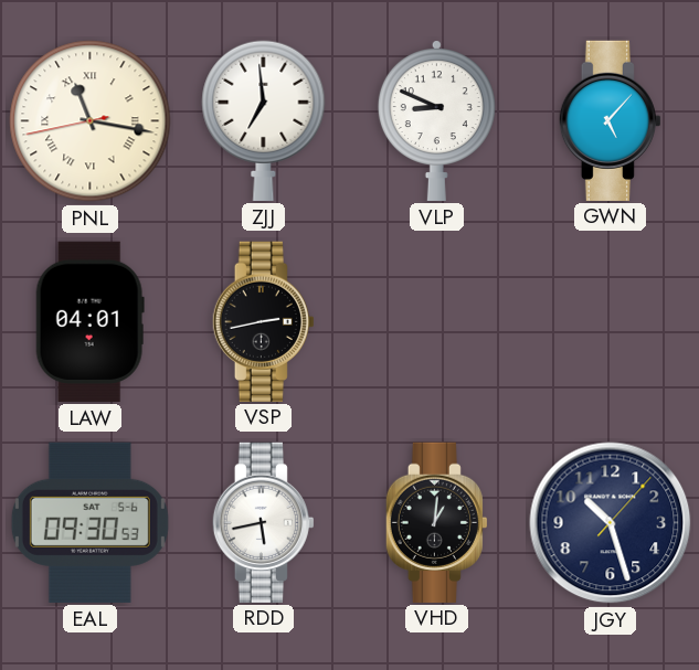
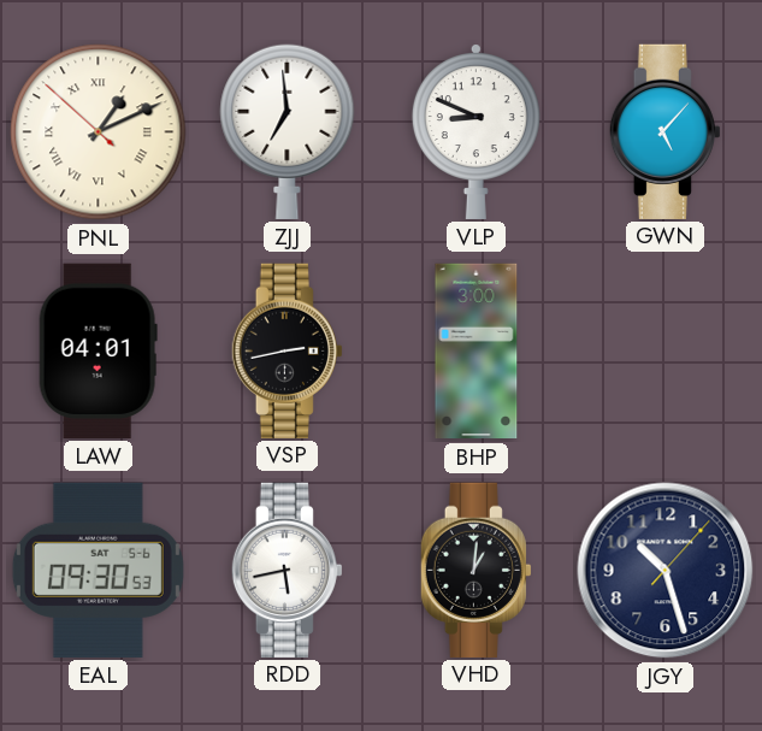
PNL: 11:16 -> 1:10 (99, 132)
BHP: none -> 3:00 (477, 352)
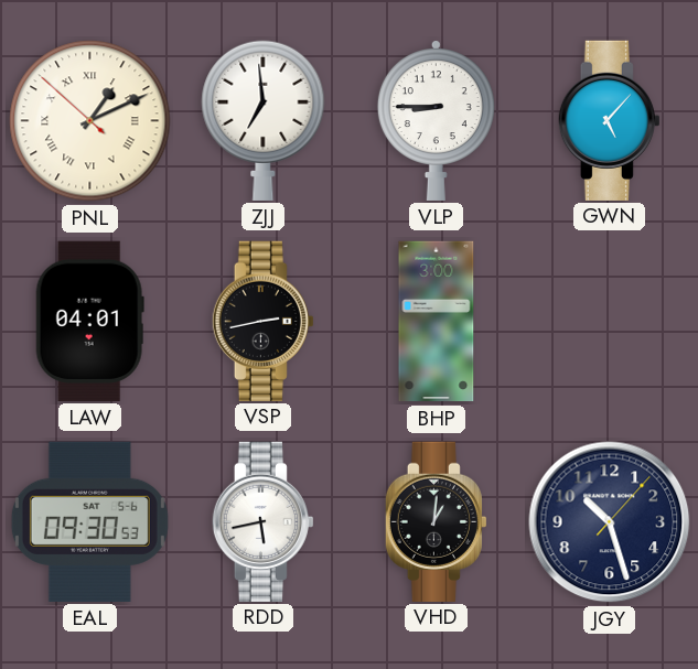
VLP: 8:49 -> 8:45 (436, 121)
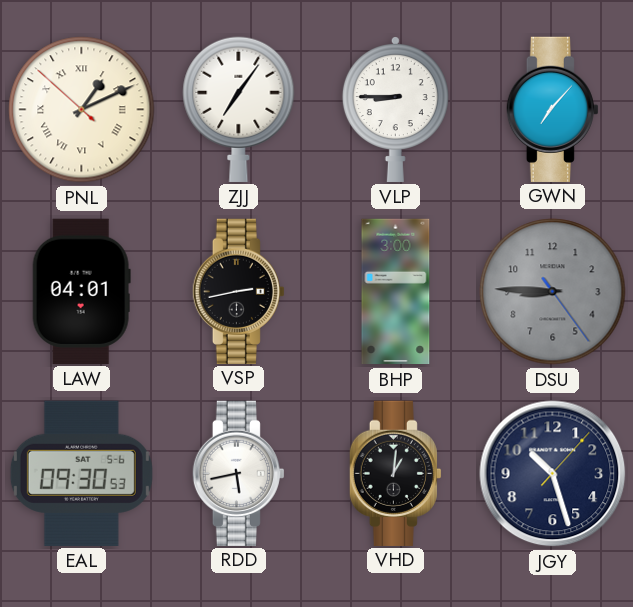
ZJJ: 6:59 -> 7:06 (239, 109)
GWN: 5:07 -> 7:07 (552, 109)
DSU: none -> 8:45 (553, 292)
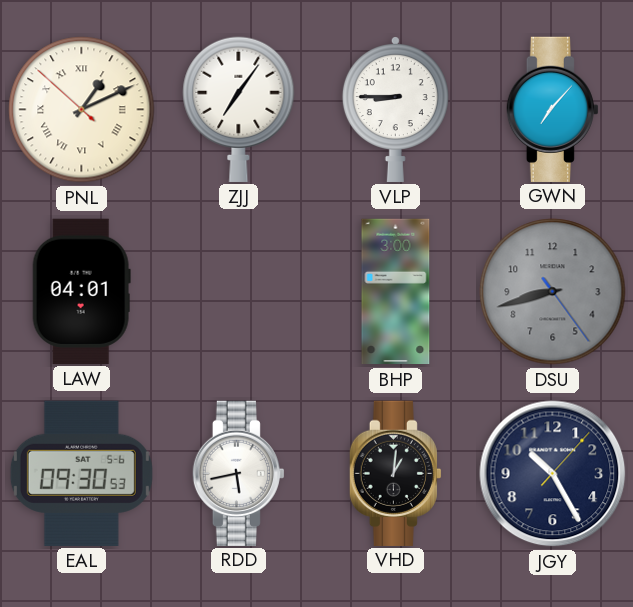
VSP: 2:43 -> none (238, 291)
DSU: 8:45 -> 8:42 (553, 292)
JGY: 10:27 -> 10:25 (553, 474)
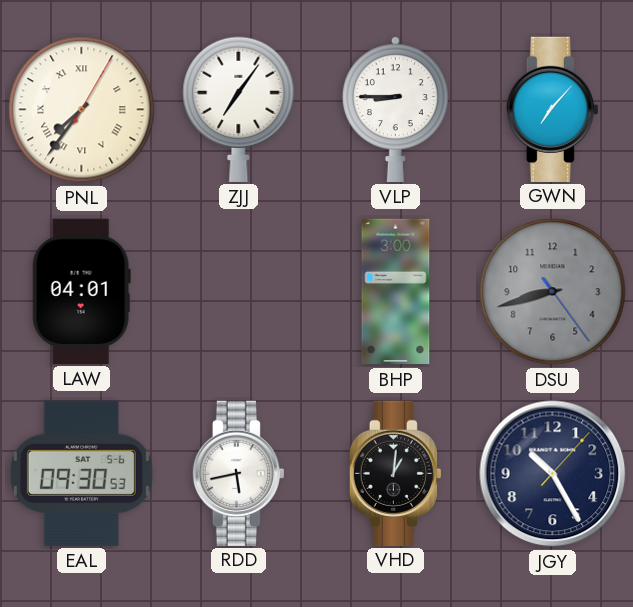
PNL: 1:10 -> 7:36 (82, 110)
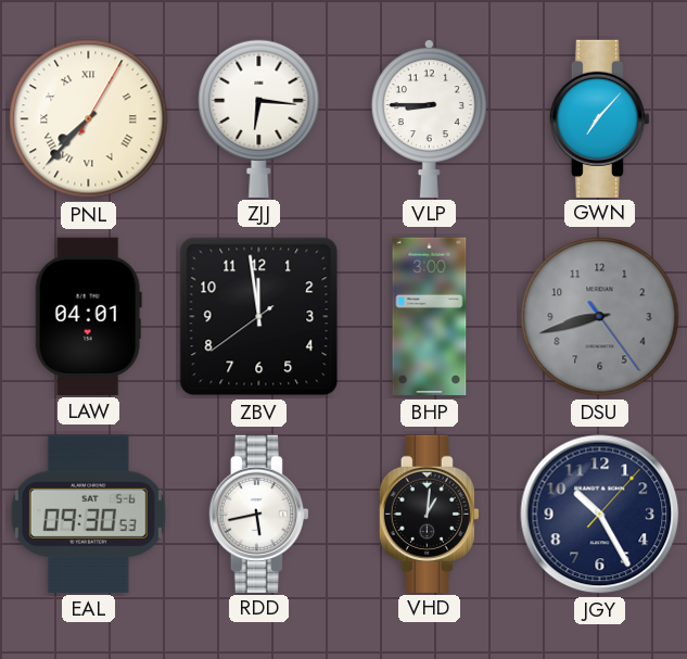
PNL: 7:36 -> 7:37 (89, 119)
ZJJ: 7:06 -> 6:16 (259, 118)
ZBV: none -> 11:58 (259, 317)
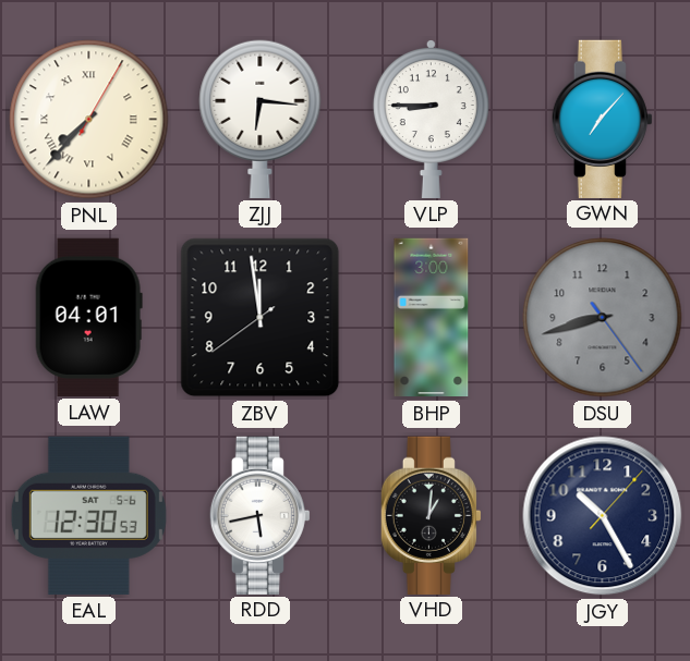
EAL: 09:30 -> 12:30 (88, 515)
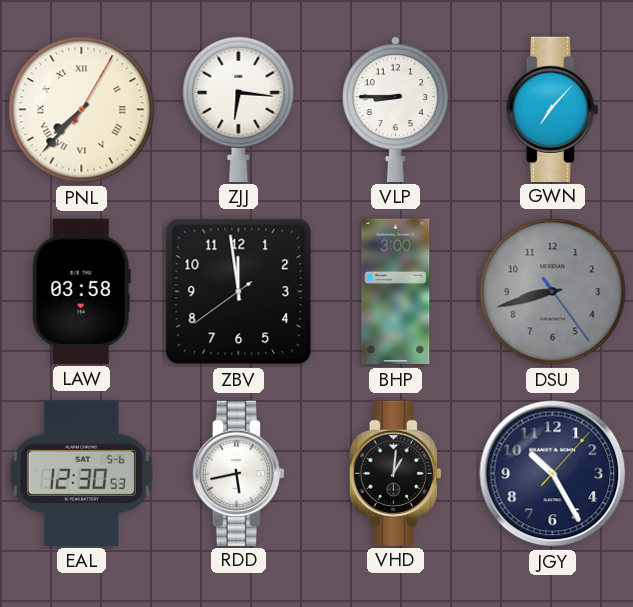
LAW: 04:01 -> 03:58 (81, 291)
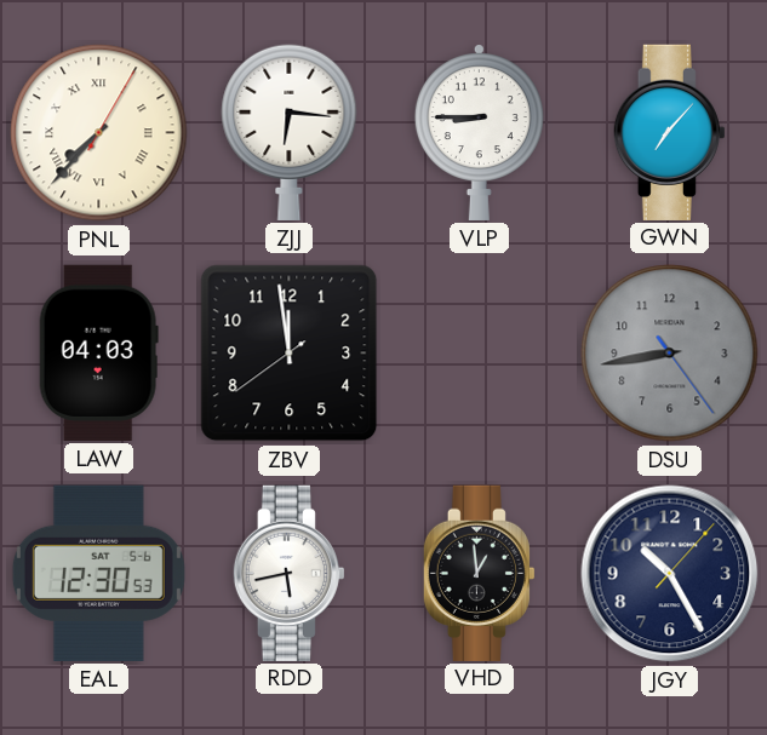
LAW: 03:58 -> 04:03 (98, 352)
BHP: 3:00 -> none (396, 292)
DSU: 8:42 -> 8:43 (670, 354)
VHD: 1:01 -> 12:59 (479, 573)
